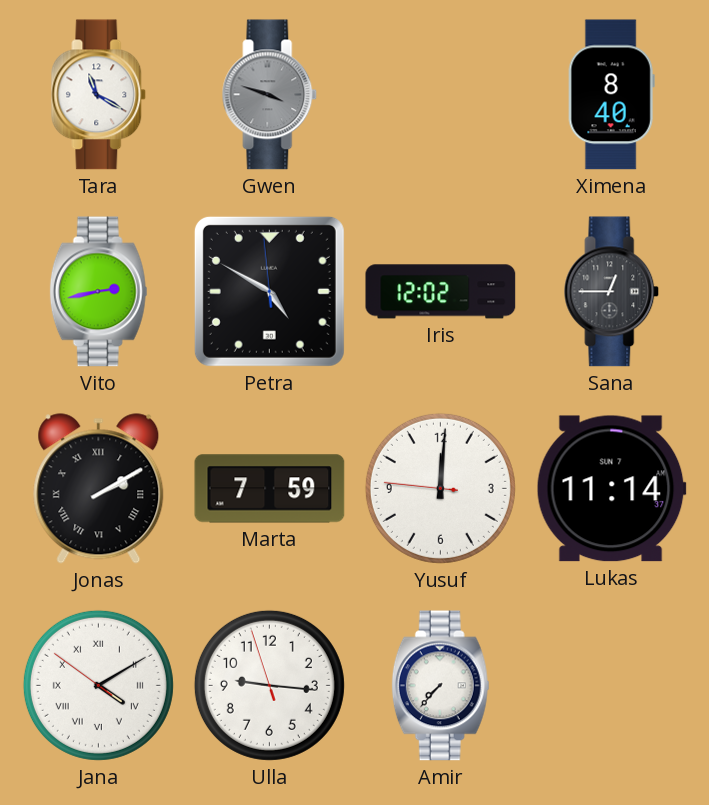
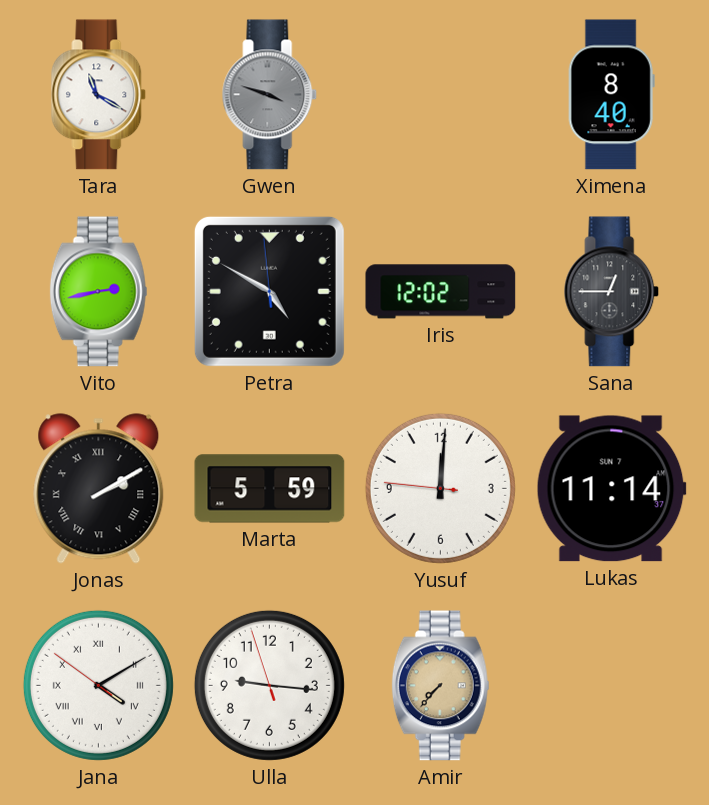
Marta: 7:59 -> 5:59 (270, 489)
Amir dial: white -> champagne (440, 686)
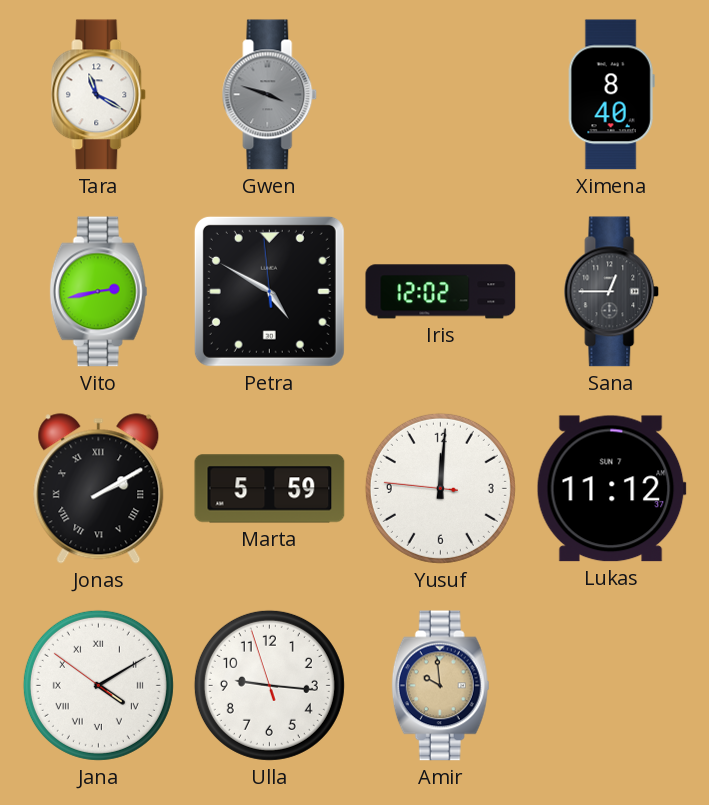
Lukas: 11:14 -> 11:12 (611, 489)
Amir: 7:37 -> 9:59 (440, 686)
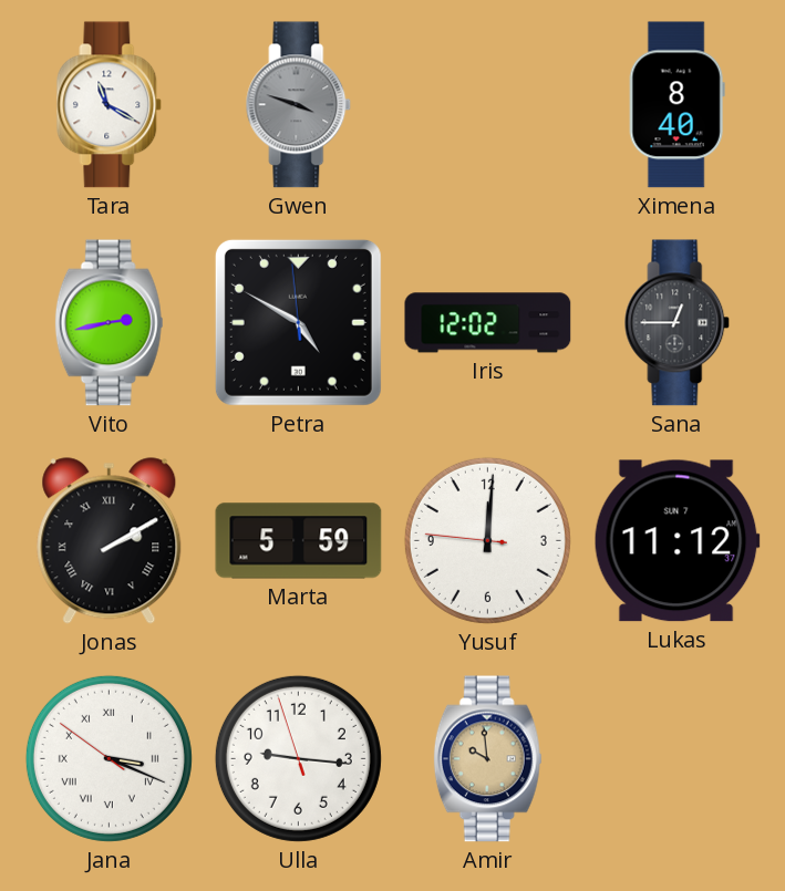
Jana: 4:09 -> 3:18 (109, 758)
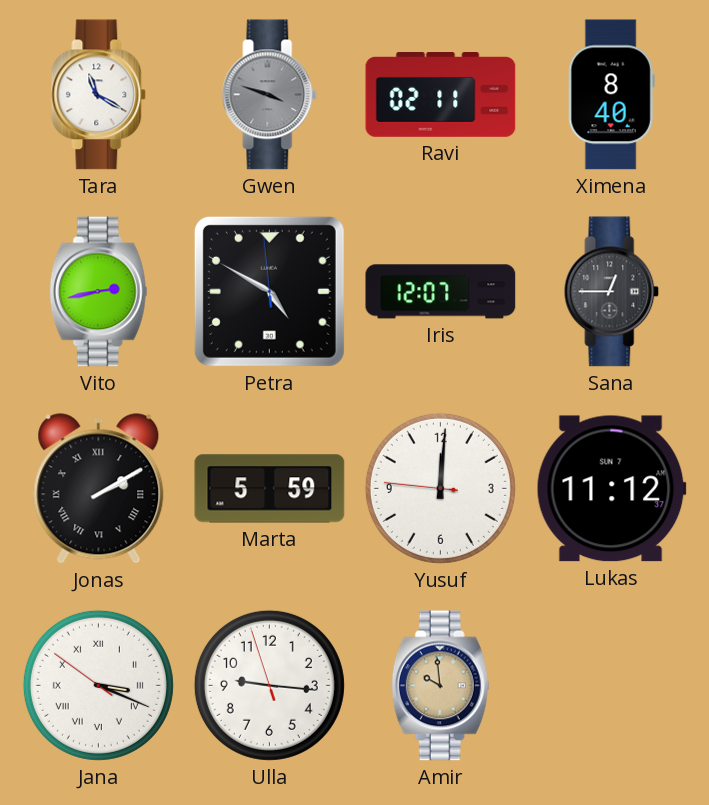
Ravi: none -> 02:11 (441, 95)
Iris: 12:02 -> 12:07 (441, 292)
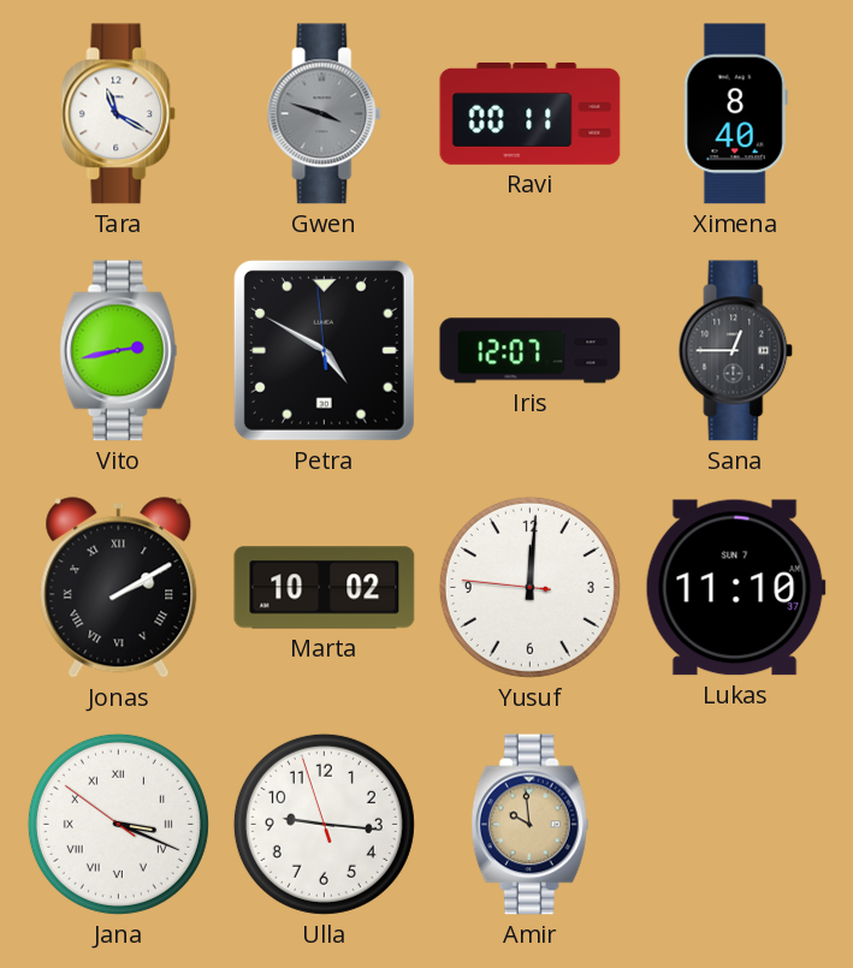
Ravi: 02:11 -> 00:11 (531, 114)
Marta: 5:59 -> 10:02 (325, 588)
Lukas: 11:12 -> 11:10 (735, 588)
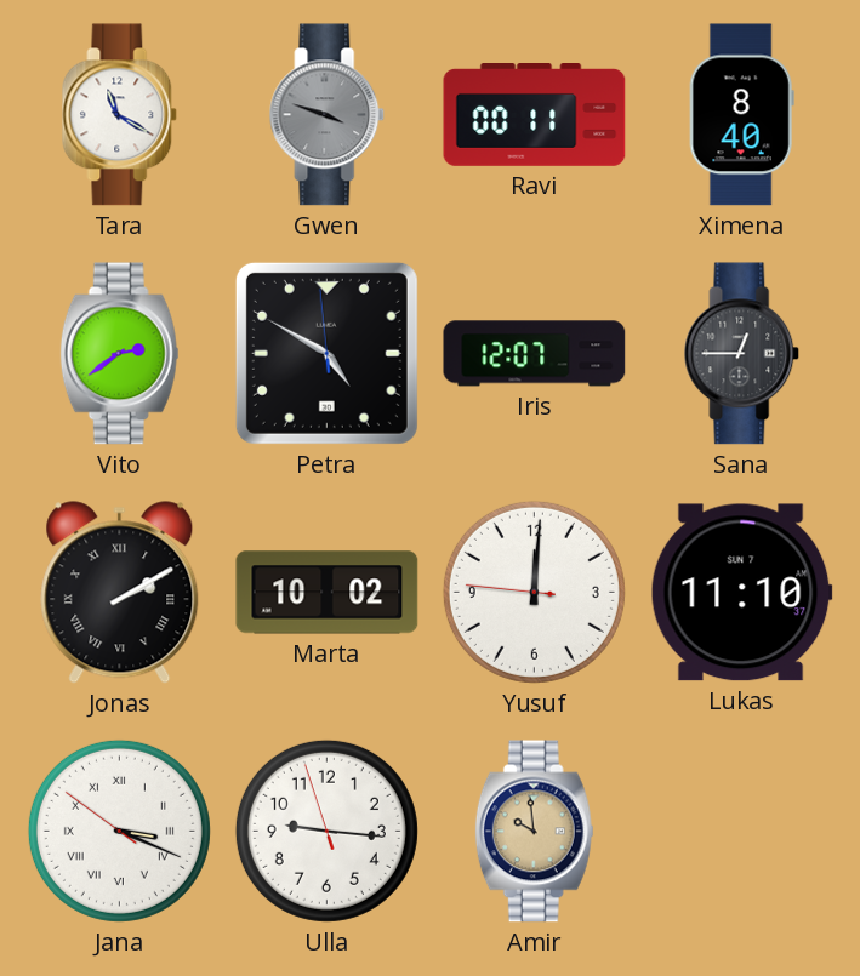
Vito: 2:43 -> 2:39 (119, 354)
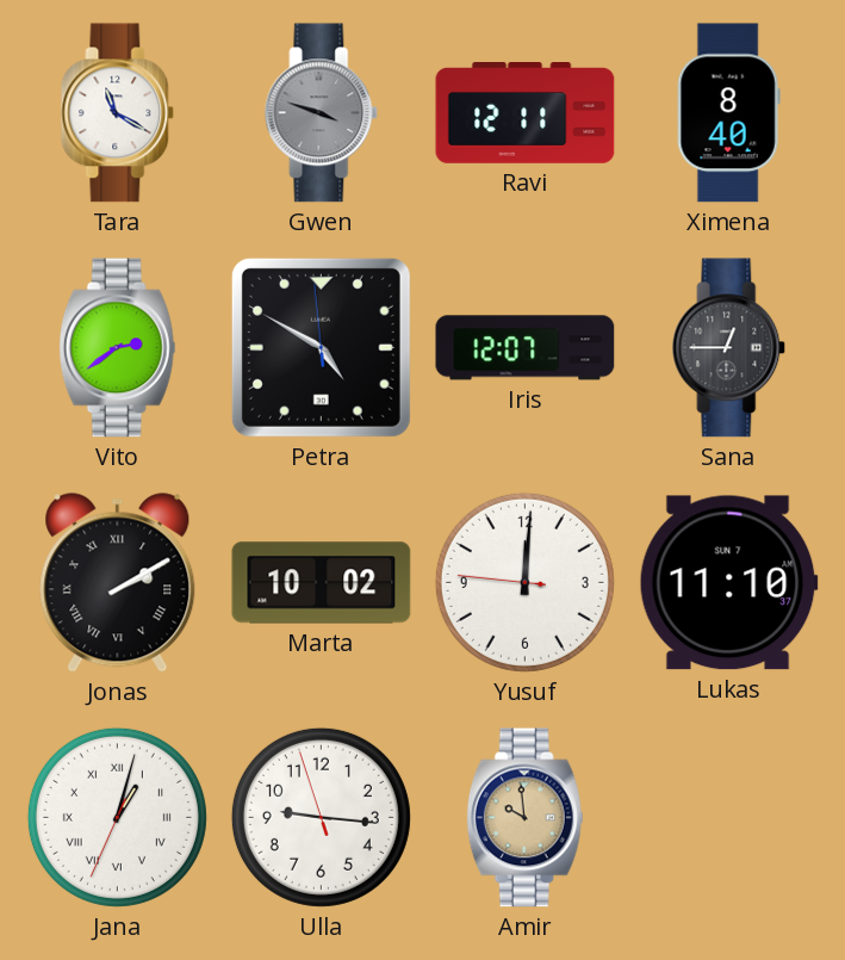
Ravi: 00:11 -> 12:11 (526, 113)
Jana: 3:18 -> 1:02 (117, 817)
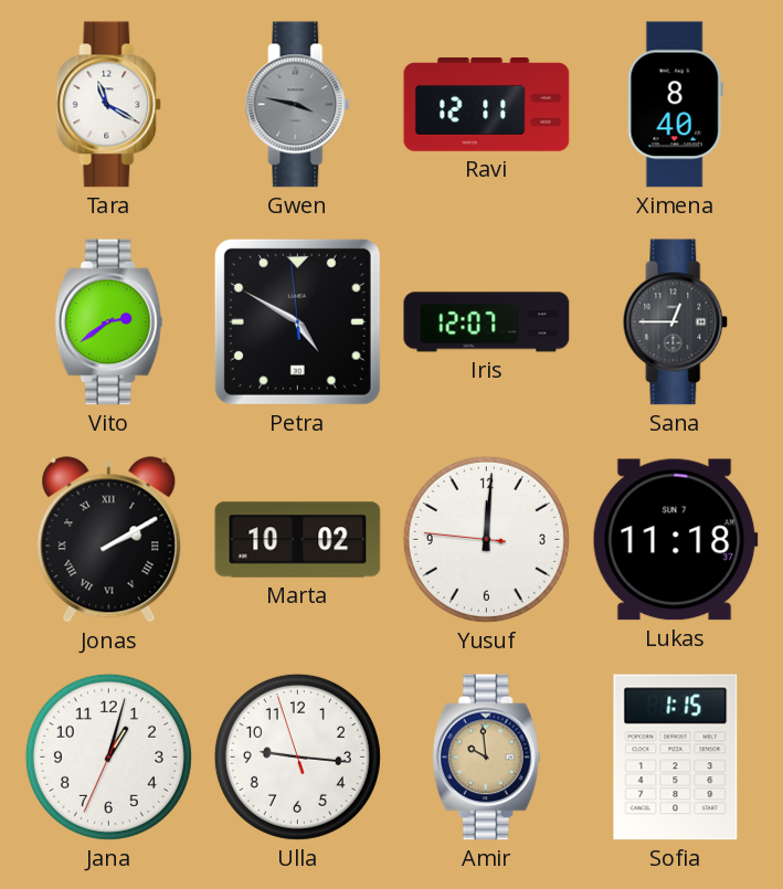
Gwen: 3:48 -> 3:47 (298, 105)
Lukas: 11:10 -> 11:18 (675, 540)
Jana numerals: Roman -> Arabic (108, 756)
Sofia: none -> 1:15 (676, 758)
